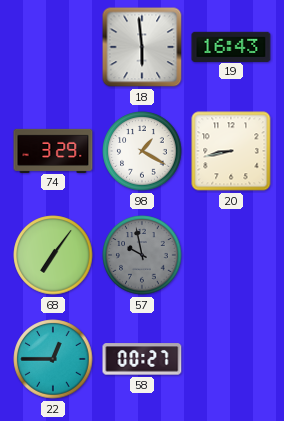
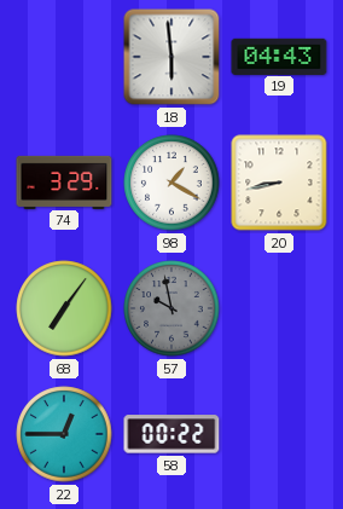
19: 16:43 -> 04:43 (279, 56)
58: 00:27 -> 00:22 (171, 434)
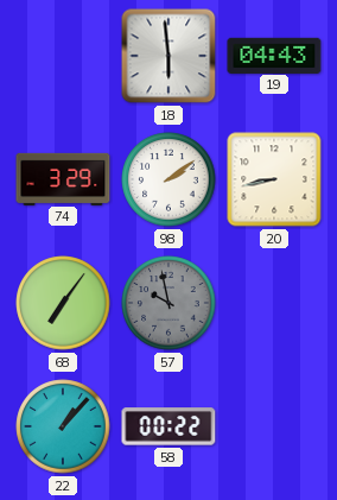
98: 1:20 -> 2:09 (168, 179)
22: 12:45 -> 1:07 (63, 426)
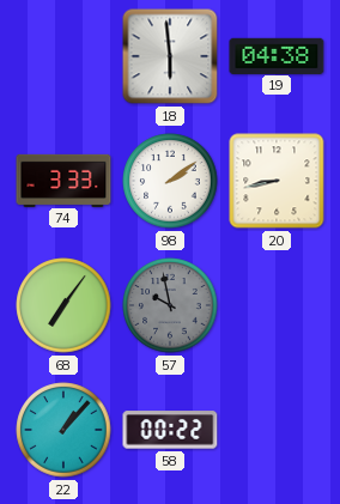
19: 04:43 -> 04:38 (277, 55)
74: 3:29 -> 3:33 (63, 180)
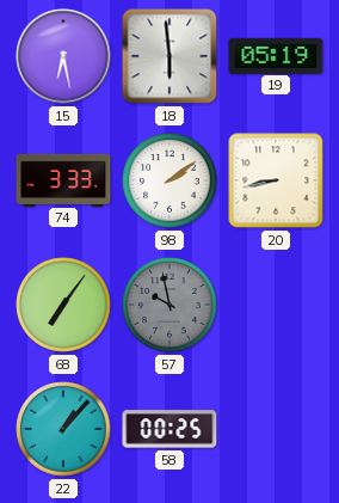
15: none -> 6:28 (63, 56)
19: 04:38 -> 05:19 (276, 55)
58: 00:22 -> 00:25 (169, 429)
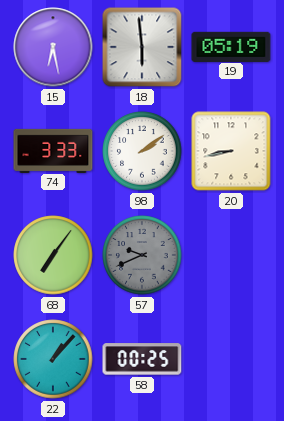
57: 9:58 -> 9:41 (142, 255)
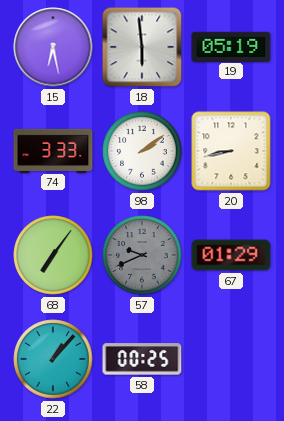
67: none -> 01:29 (231, 255)
